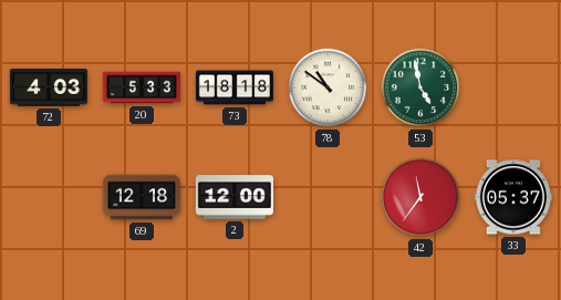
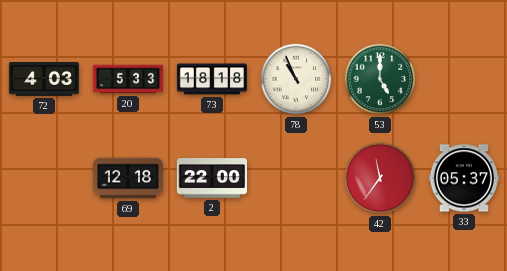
78: 10:51 -> 10:56 (296, 79)
53: 4:58 -> 5:00 (380, 79)
2: 12:00 -> 22:00 (211, 178)
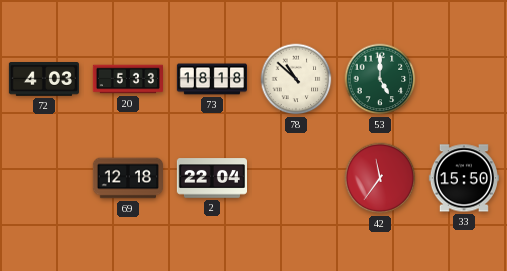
78: 10:56 -> 10:52 (296, 79)
2: 22:00 -> 22:04 (211, 178)
33: 05:37 -> 15:50 (464, 178)
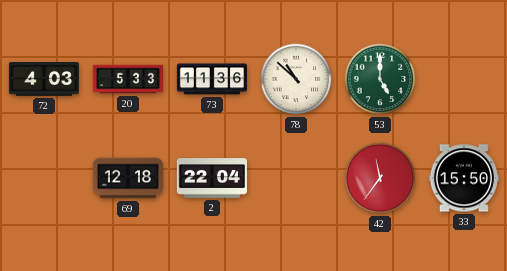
73: 18:18 -> 11:36 (211, 79)
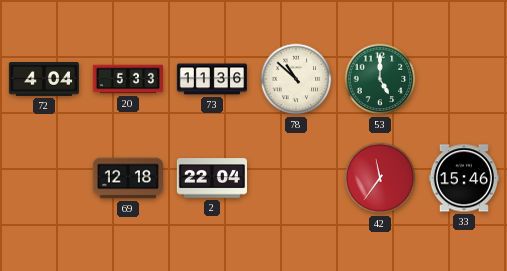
72: 4:03 -> 4:04 (44, 80)
33: 15:50 -> 15:46 (464, 178)
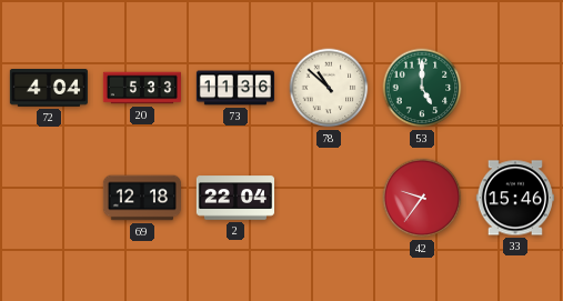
42: 11:36 -> 9:36 (422, 198)
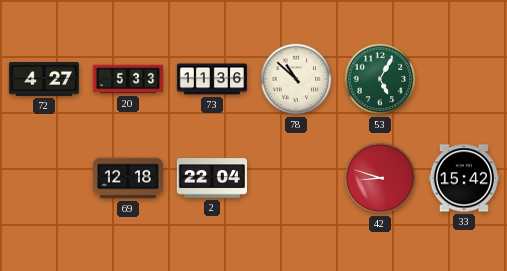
72: 4:04 -> 4:27 (44, 80)
53: 5:00 -> 5:05 (380, 79)
42: 9:36 -> 8:48 (380, 178)
33: 15:46 -> 15:42 (464, 178)
